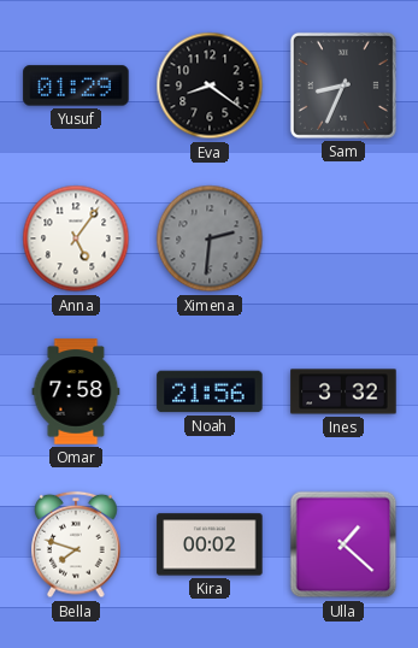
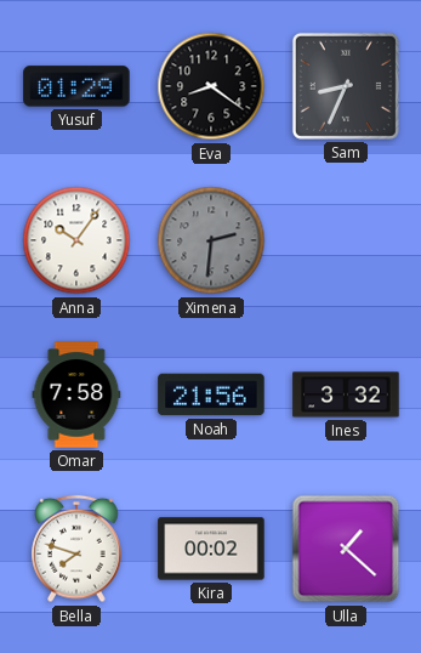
Anna: 5:06 -> 10:06 (76, 240)
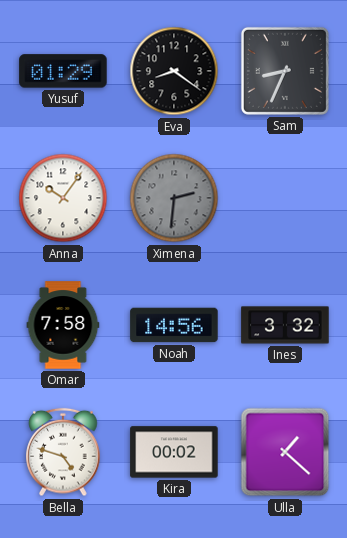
Noah: 21:56 -> 14:56 (174, 325)
Bella: 7:48 -> 4:48 (63, 452)
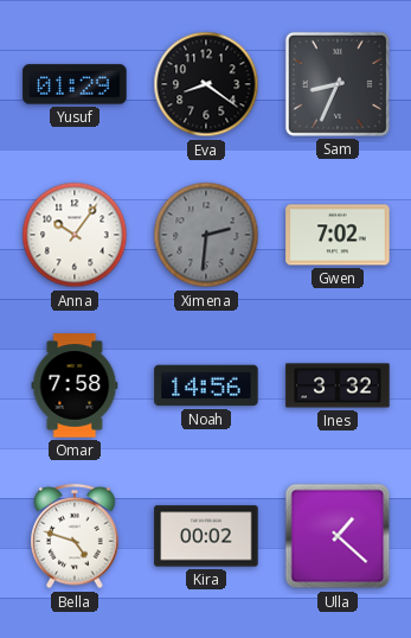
Gwen: none -> 7:02 (338, 235)
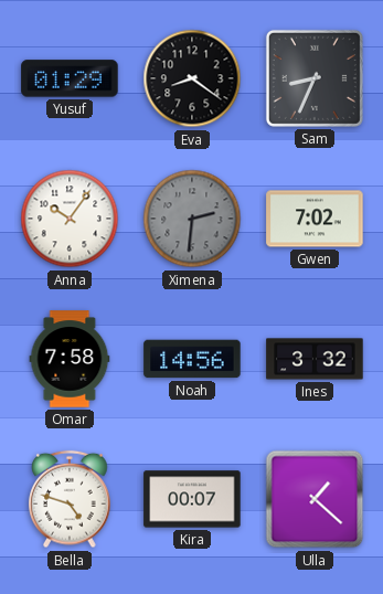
Kira: 00:02 -> 00:07 (192, 499)
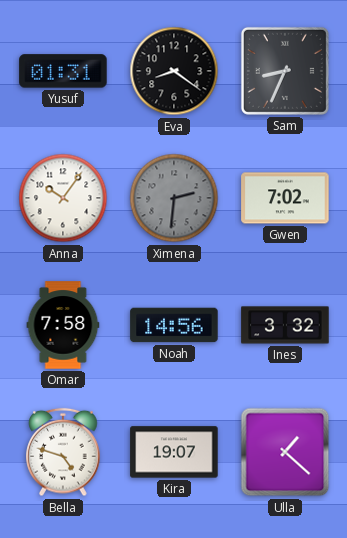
Yusuf: 01:29 -> 01:31 (63, 71)
Kira: 00:07 -> 19:07 (174, 452)
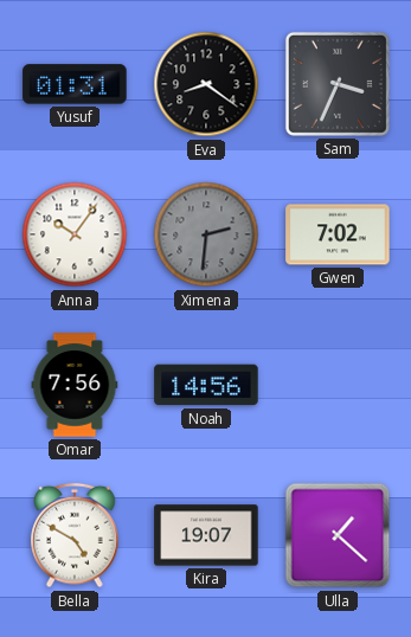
Sam: 8:34 -> 3:34 (338, 84)
Omar: 7:58 -> 7:56 (75, 385)
Ines: 3:32 -> none (285, 325)
Bella: 4:48 -> 4:50 (75, 535)
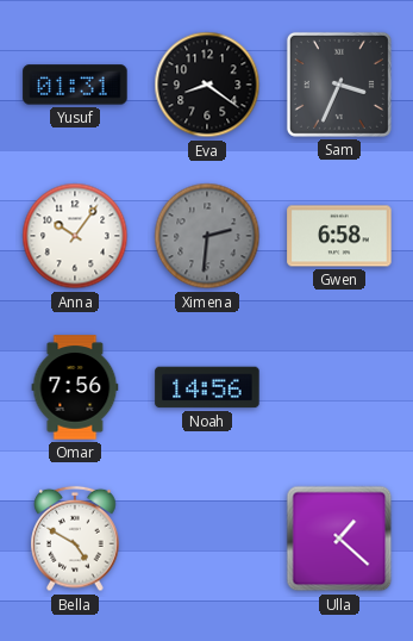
Gwen: 7:02 -> 6:58 (339, 236)
Kira: 19:07 -> none (206, 535)
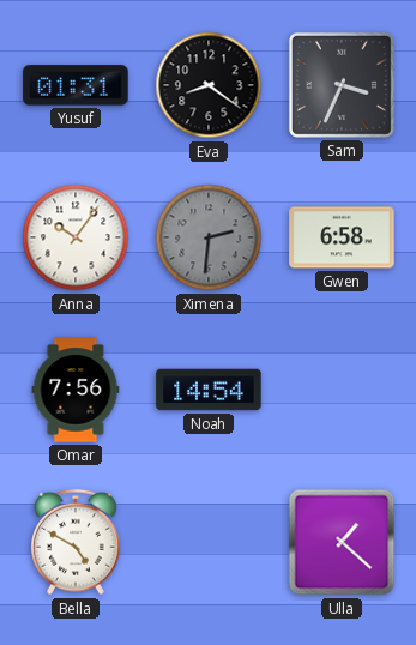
Noah: 14:56 -> 14:54 (209, 390)
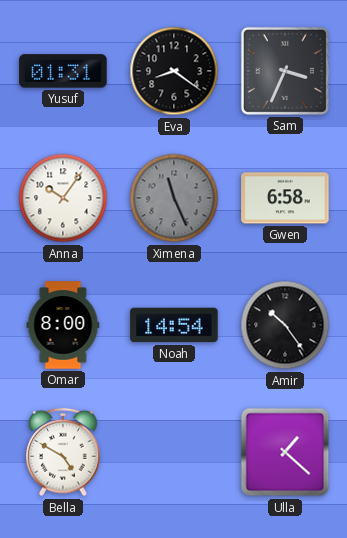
Ximena: 2:31 -> 11:26 (174, 198)
Omar: 7:56 -> 8:00 (63, 325)
Amir: none -> 10:24 (285, 325)
